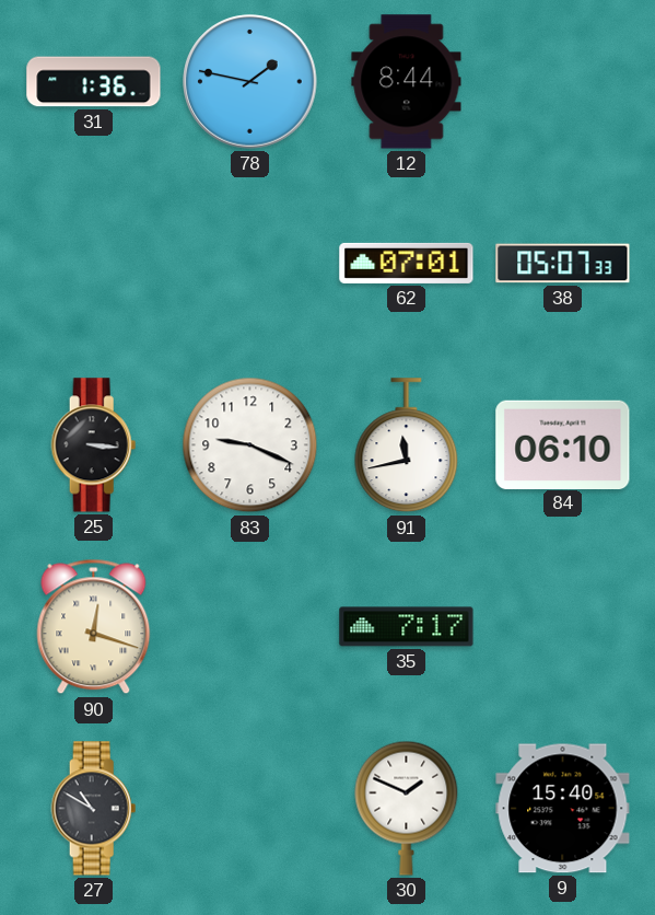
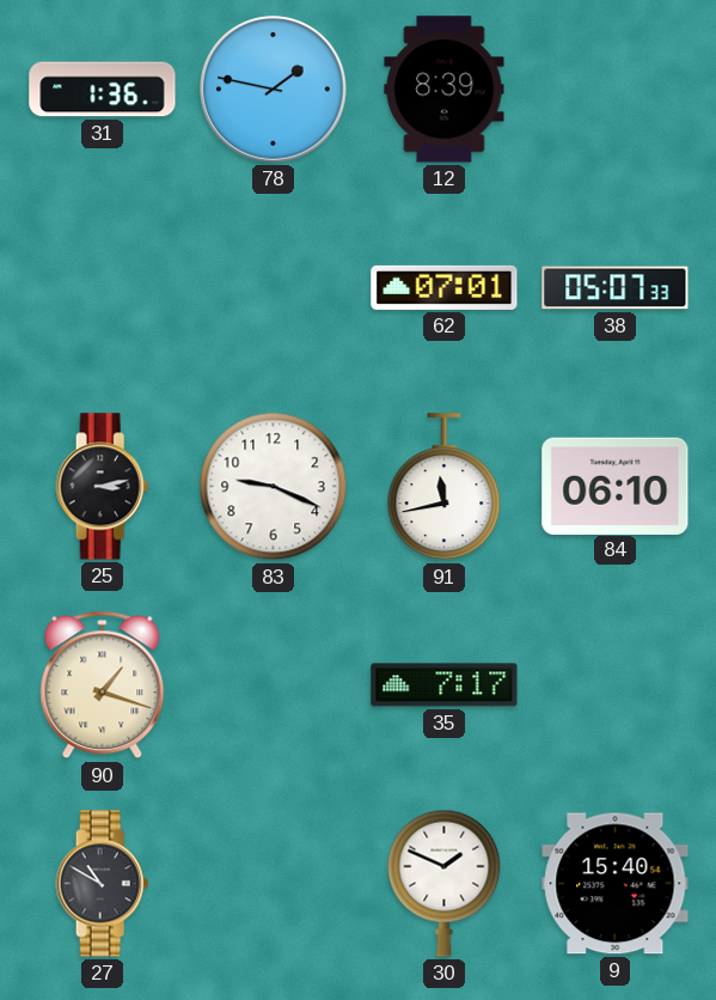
12: 8:44 -> 8:39 (445, 90)
25: 3:16 -> 3:13 (103, 487)
90: 12:18 -> 1:18 (103, 685)
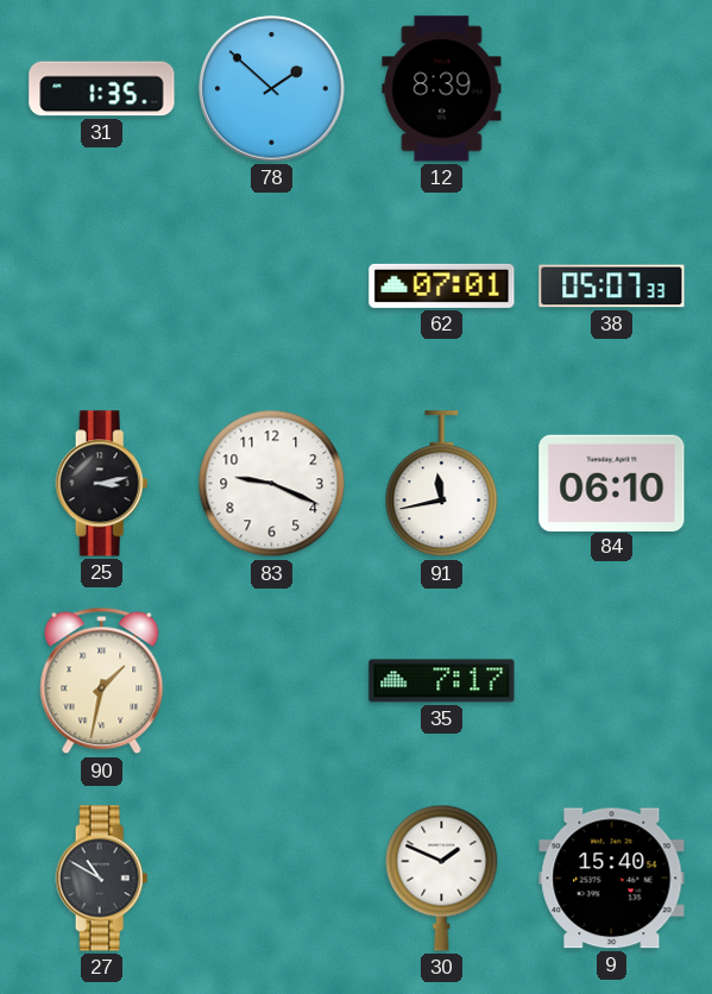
31: 1:36 -> 1:35 (102, 89)
78: 1:47 -> 1:52 (272, 89)
90: 1:18 -> 1:32 (102, 681)
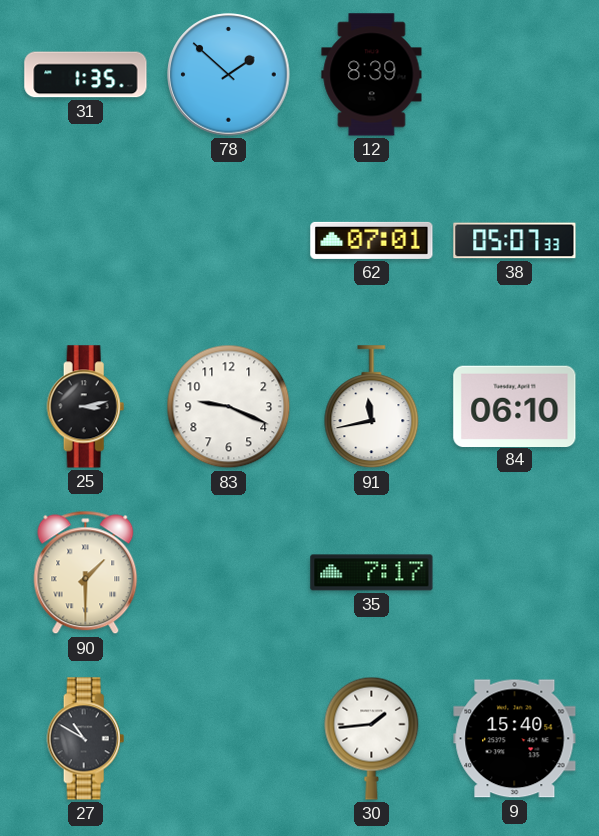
90: 1:32 -> 1:30 (86, 573)
30: 1:49 -> 1:44 (372, 738)
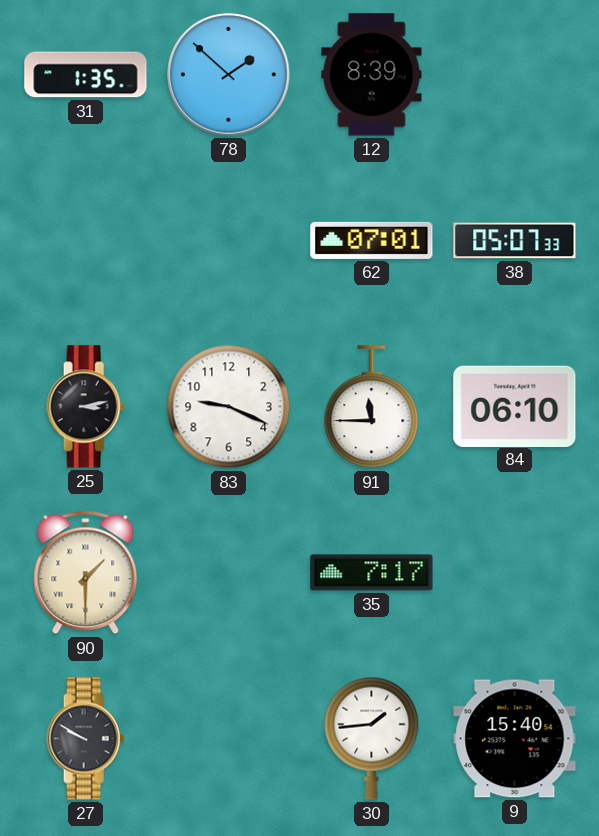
91: 11:43 -> 11:45 (372, 407)
27: 10:50 -> 9:50 (86, 739)
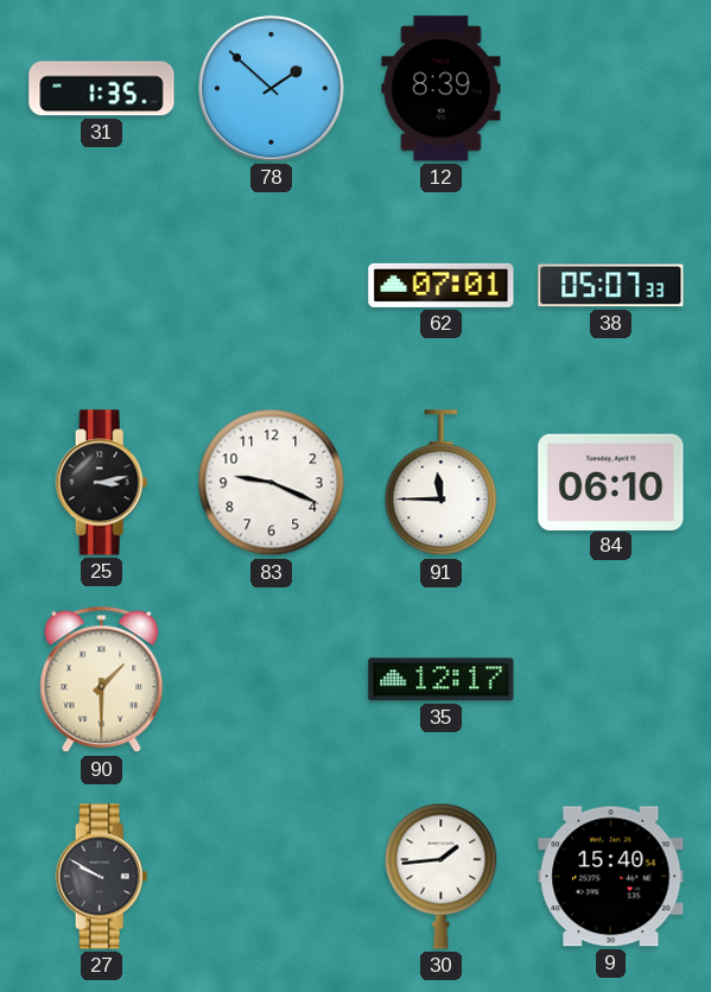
35: 7:17 -> 12:17 (442, 680)
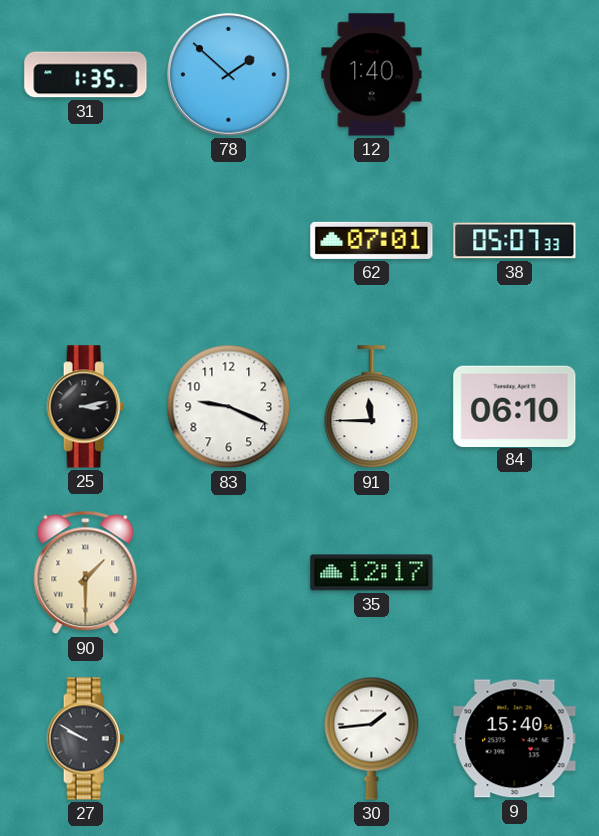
12: 8:39 -> 1:40 (372, 75)
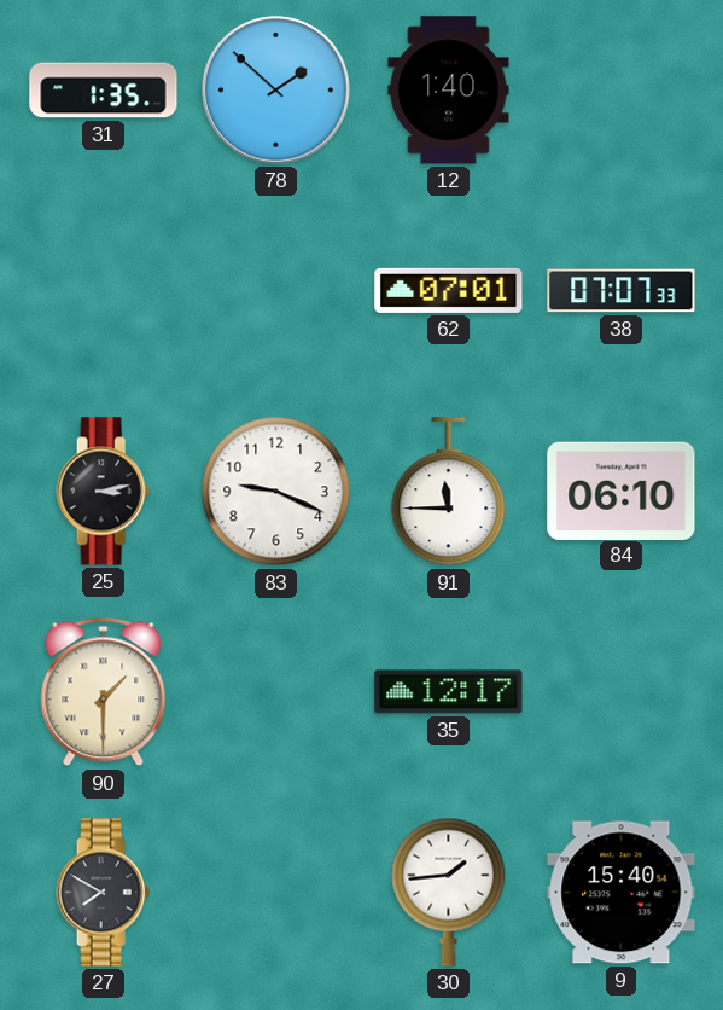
38: 05:07 -> 07:07 (622, 291)
27: 9:50 -> 7:50 (104, 893)
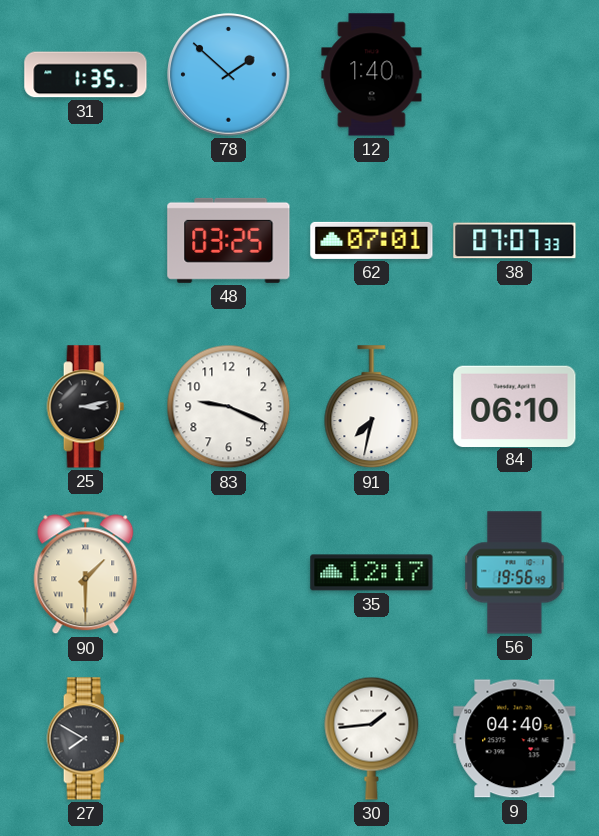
48: none -> 03:25 (229, 240)
91: 11:45 -> 7:32 (372, 407)
56: none -> 19:56 (515, 573)
9: 15:40 -> 04:40 (515, 739)
